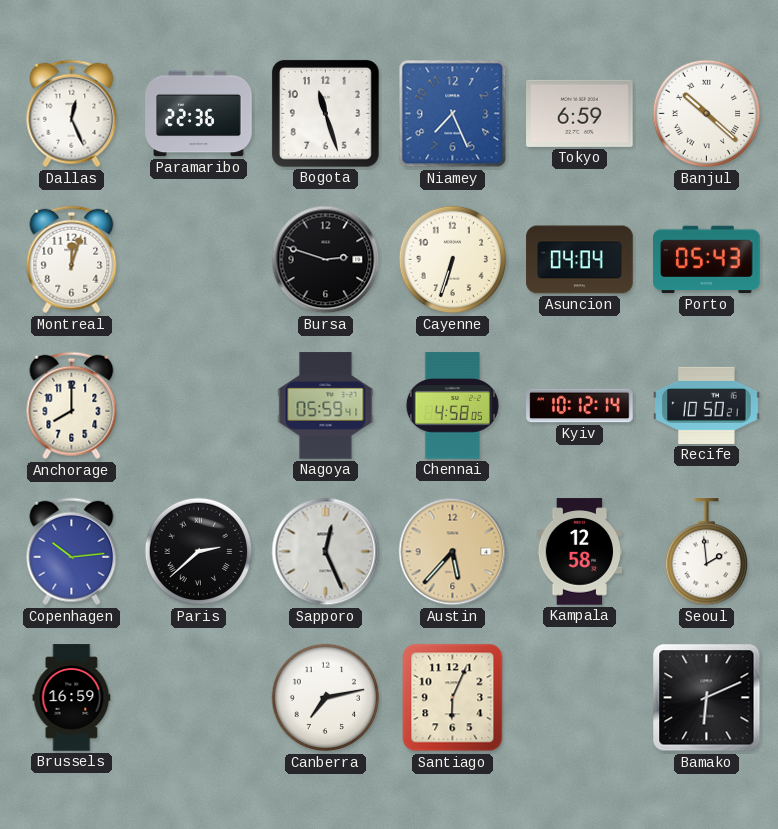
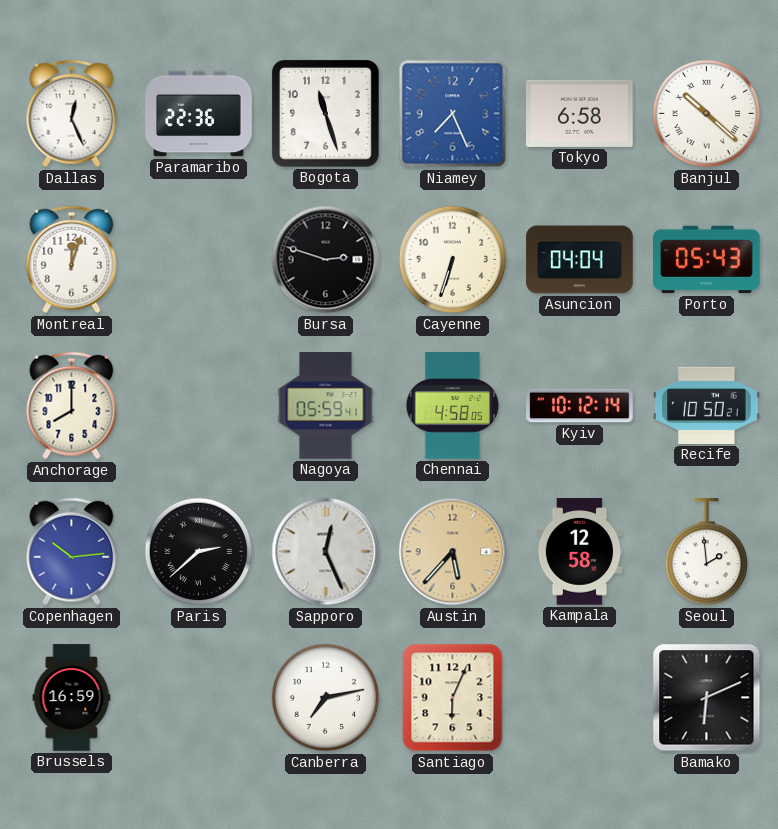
Tokyo: 6:59 -> 6:58 (580, 113)
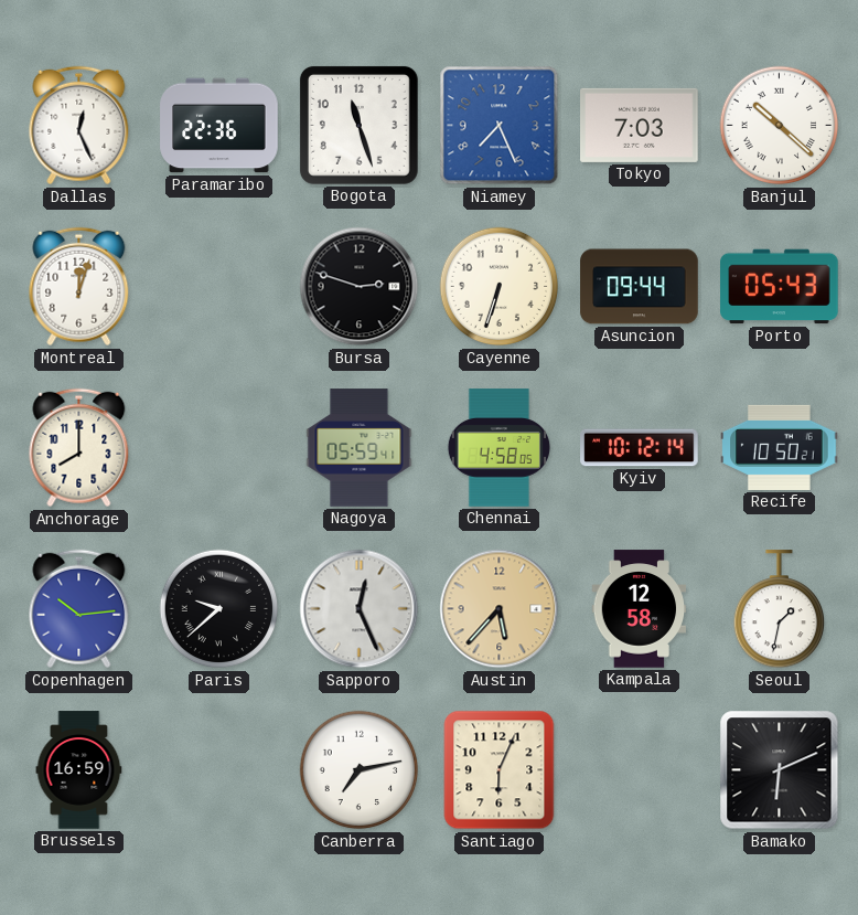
Tokyo: 6:58 -> 7:03 (640, 125)
Asuncion: 04:04 -> 09:44 (640, 287)
Paris: 2:38 -> 9:38 (219, 609)
Seoul: 1:59 -> 1:32 (779, 609)
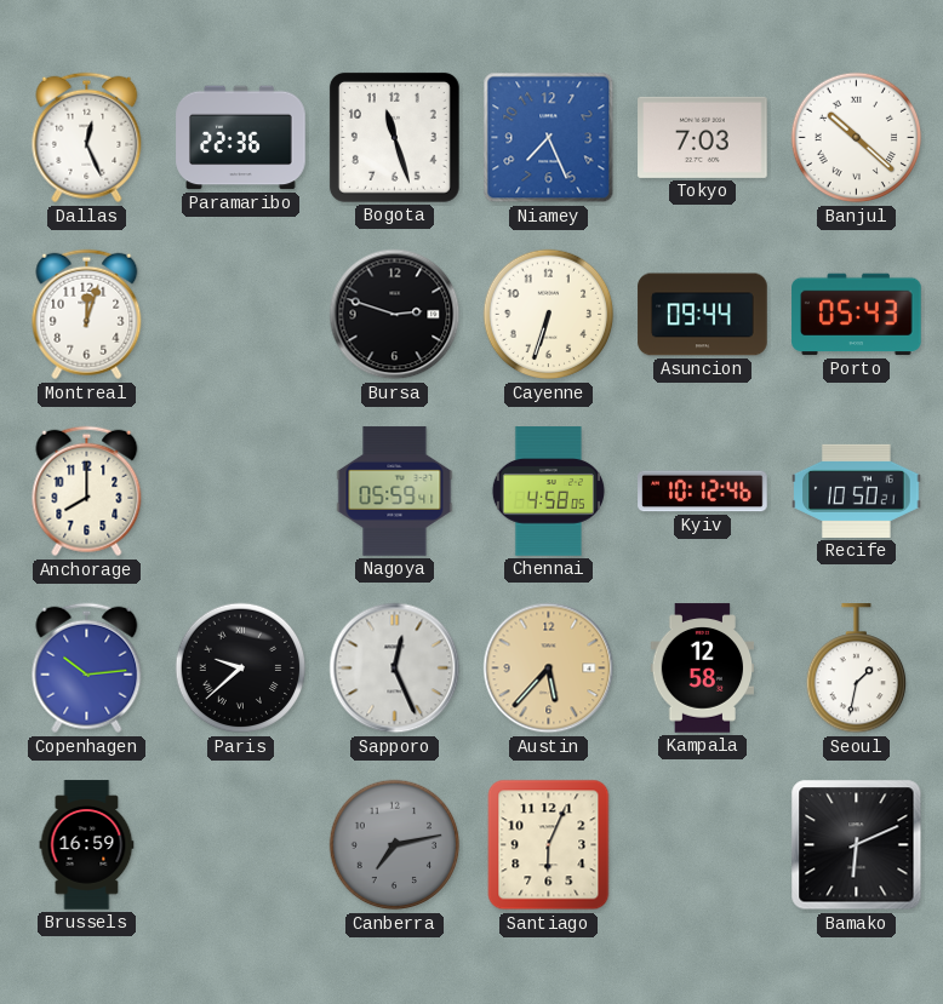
Kyiv: 10:12:14 -> 10:12:46 (703, 492)
Canberra dial: white -> grey (395, 845)
